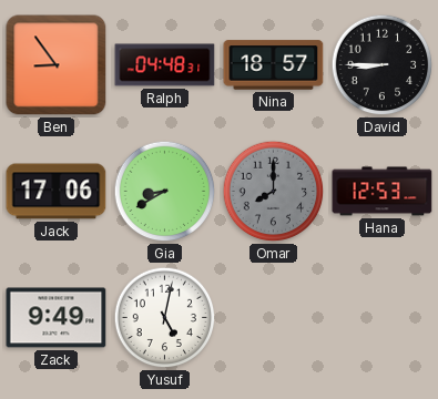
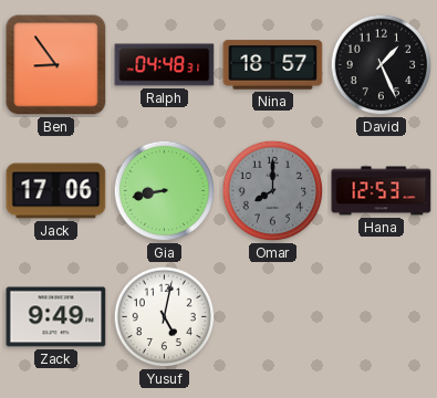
David: 8:45 -> 1:26 (382, 65)
Gia: 8:40 -> 8:43 (165, 191)
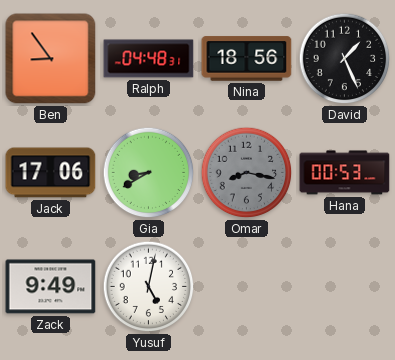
Nina: 18:57 -> 18:56 (247, 59)
Gia: 8:43 -> 8:40 (149, 173)
Omar: 8:00 -> 8:17 (247, 173)
Hana: 12:53 -> 00:53 (345, 173)
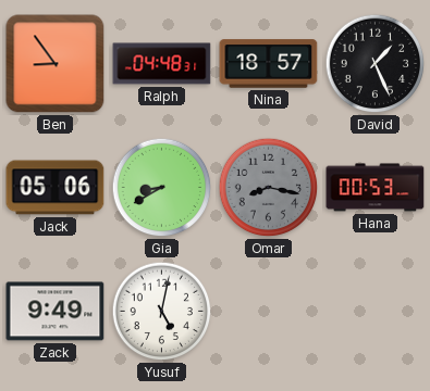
Nina: 18:56 -> 18:57 (269, 64)
Jack: 17:06 -> 05:06 (56, 188)
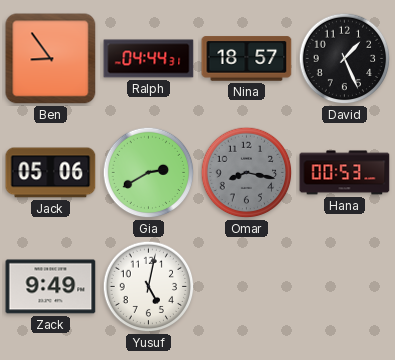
Ralph: 04:48 -> 04:44 (149, 59)
Gia: 8:40 -> 2:40 (149, 173)
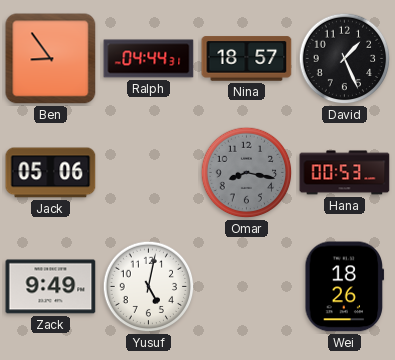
Gia: 2:40 -> none (149, 173)
Wei: none -> 18:26 (345, 287)
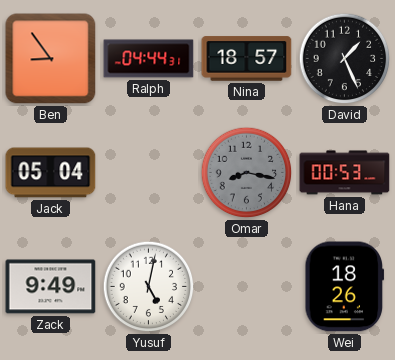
Jack: 05:06 -> 05:04 (51, 173)
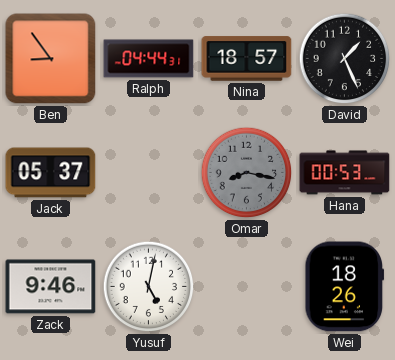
Jack: 05:04 -> 05:37 (51, 173)
Zack: 9:49 -> 9:46 (51, 287)
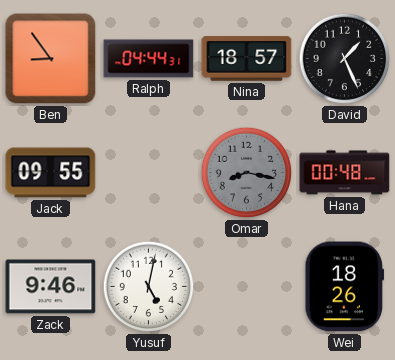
Jack: 05:37 -> 09:55 (51, 173)
Hana: 00:53 -> 00:48 (345, 173)
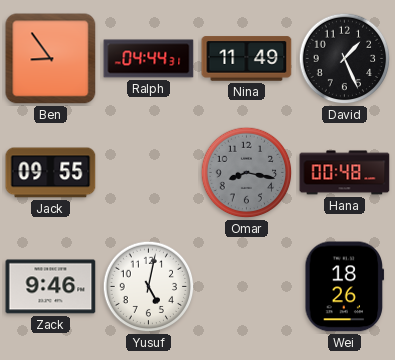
Nina: 18:57 -> 11:49 (247, 59)
